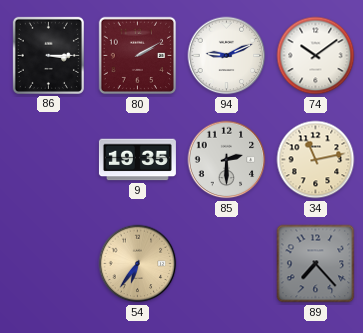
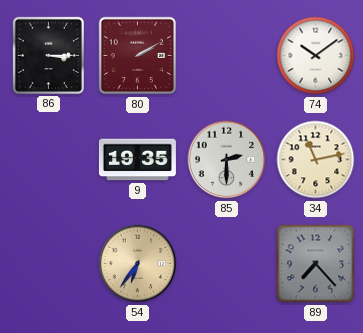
94: 9:11 -> none (227, 56)
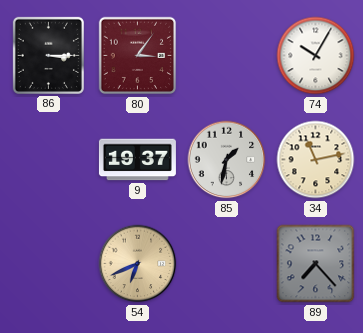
80: 2:10 -> 3:06 (138, 56)
74: 10:09 -> 10:05 (316, 56)
9: 19:35 -> 19:37 (137, 160)
85: 2:30 -> 1:32 (227, 160)
54: 6:36 -> 6:41 (138, 264)
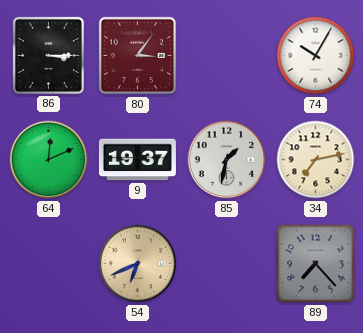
64: none -> 12:11 (49, 160)
34: 11:13 -> 7:13 (316, 160)
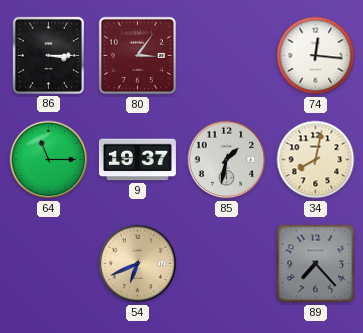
74: 10:05 -> 12:16 (316, 56)
64: 12:11 -> 11:15 (49, 160)
34: 7:13 -> 8:02 (316, 160)
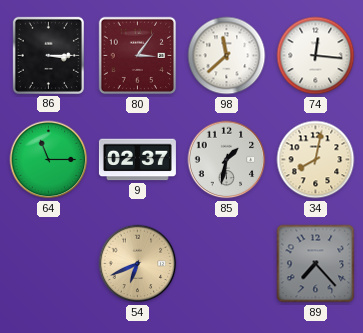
98: none -> 11:38 (227, 56)
9: 19:37 -> 02:37 (137, 160)
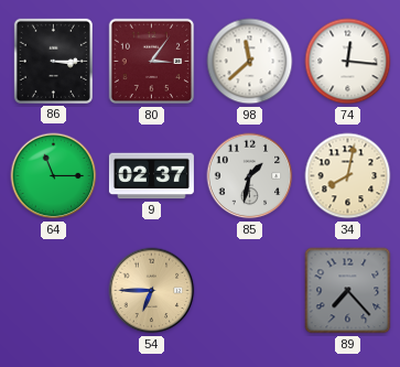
54: 6:41 -> 6:45 (152, 291)
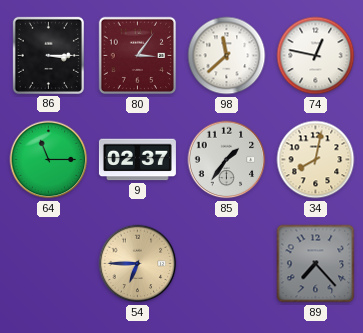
74: 12:16 -> 12:47 (316, 56)
85: 1:32 -> 1:36 (227, 160)
